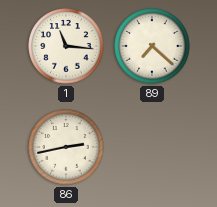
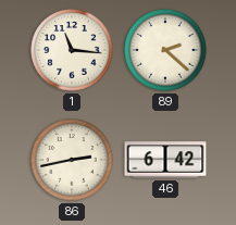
89: 7:22 -> 2:22 (165, 50)
46: none -> 6:42 (165, 160)
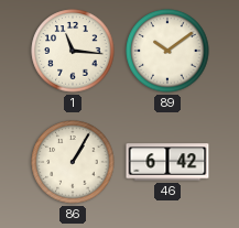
89: 2:22 -> 10:09 (167, 51)
86: 2:43 -> 1:05 (73, 162)
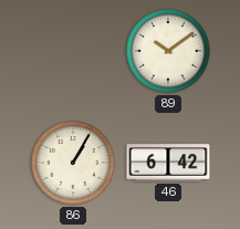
1: 11:16 -> none (73, 51)
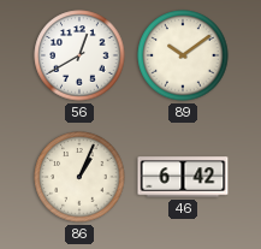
56: none -> 12:40 (79, 55)
86: 1:05 -> 1:04 (79, 177)
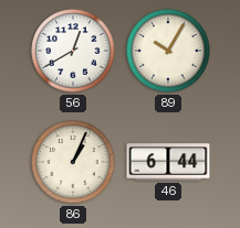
89: 10:09 -> 10:05 (168, 51)
46: 6:42 -> 6:44 (168, 162)
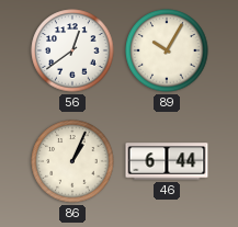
56: 12:40 -> 12:39 (72, 50)
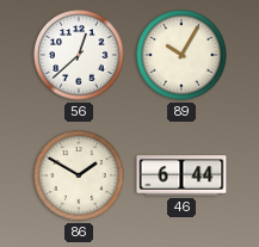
56: 12:39 -> 12:38 (79, 55)
86: 1:04 -> 1:50 (79, 175)
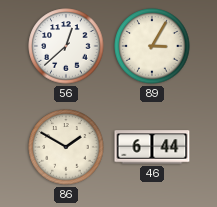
89: 10:05 -> 3:05 (152, 46)
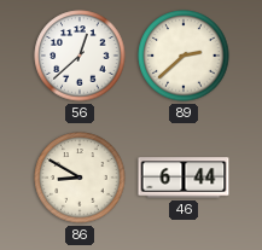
89: 3:05 -> 2:38 (184, 56)
86: 1:50 -> 8:50 (80, 178)
